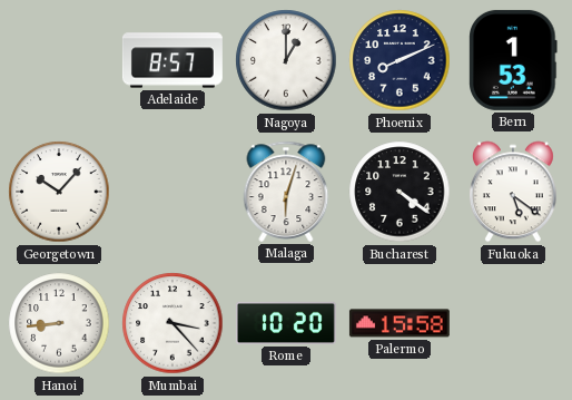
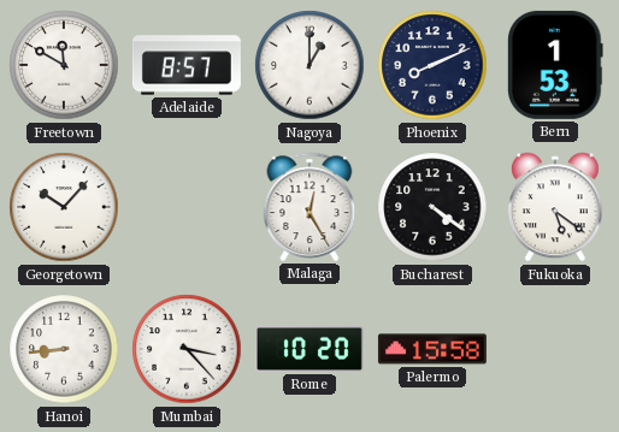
Freetown: none -> 11:50 (64, 65)
Malaga: 6:03 -> 12:25 (309, 207)
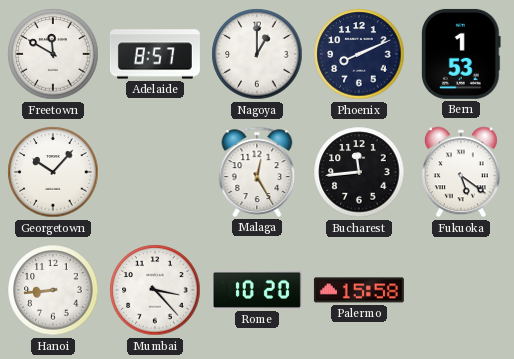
Bucharest: 4:21 -> 11:44 (359, 172)
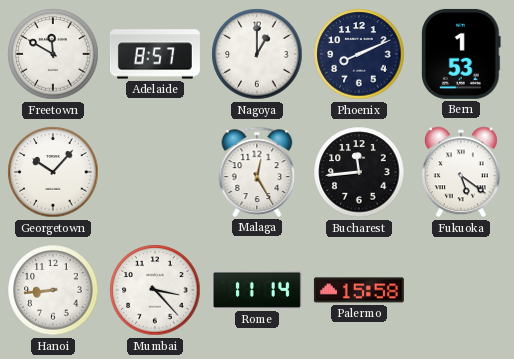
Rome: 10:20 -> 11:14 (257, 290)
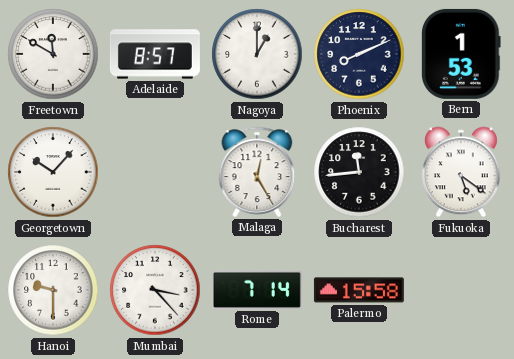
Hanoi: 8:44 -> 9:30 (53, 290)
Rome: 11:14 -> 7:14 (257, 290)
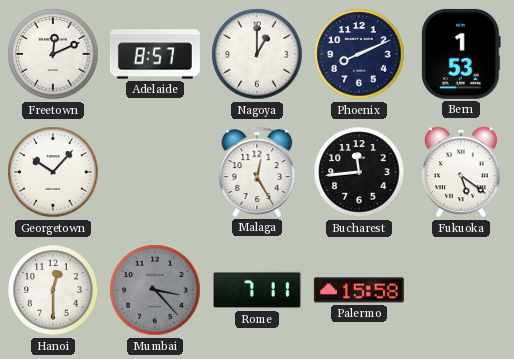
Freetown: 11:50 -> 12:11 (53, 54)
Hanoi: 9:30 -> 12:30 (53, 290)
Mumbai dial: white -> grey (155, 290)
Rome: 7:14 -> 7:11 (257, 290)
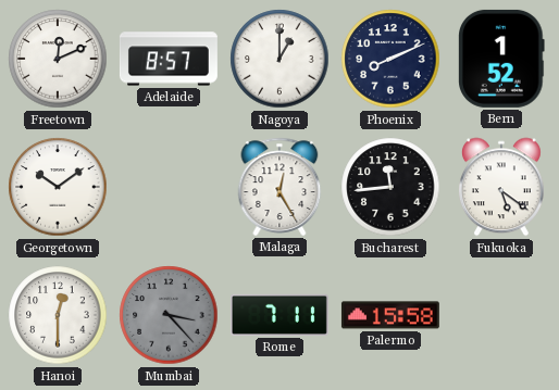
Bern: 1:53 -> 1:52 (501, 59)
Georgetown: 10:07 -> 10:09 (58, 187)
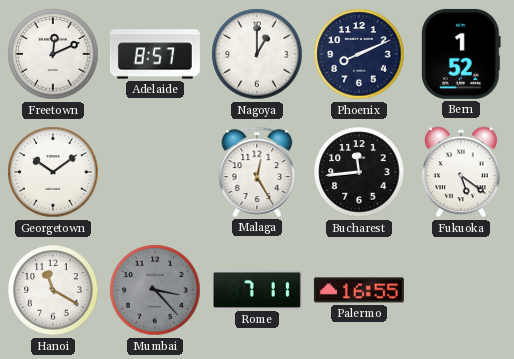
Hanoi: 12:30 -> 11:20 (53, 290)
Palermo: 15:58 -> 16:55 (359, 290)
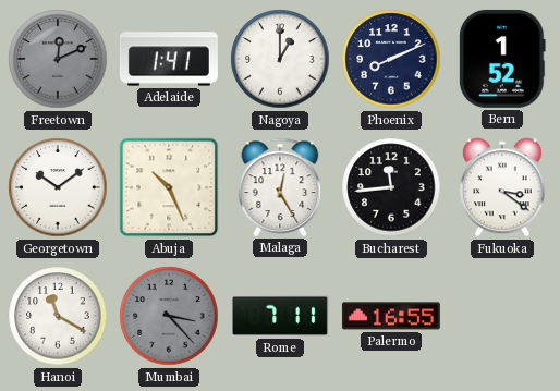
Freetown dial: white -> grey (58, 59)
Adelaide: 8:57 -> 1:41 (169, 59)
Abuja: none -> 10:26 (169, 187)
Fukuoka: 5:21 -> 3:21 (502, 187)
